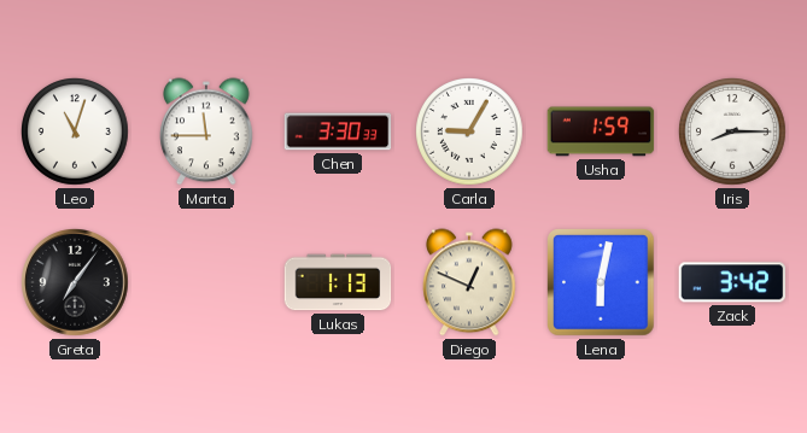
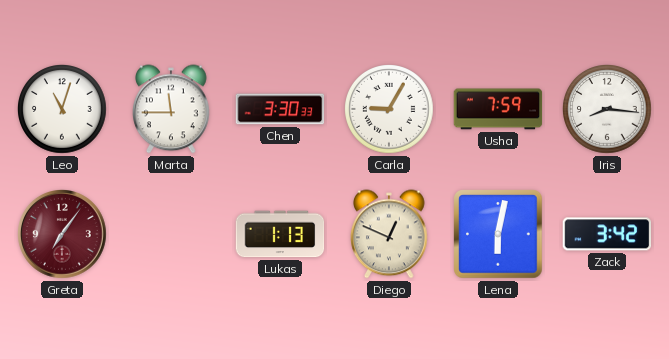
Usha: 1:59 -> 7:59 (498, 109)
Iris: 8:15 -> 8:16 (608, 110)
Greta dial: black -> burgundy (63, 235)
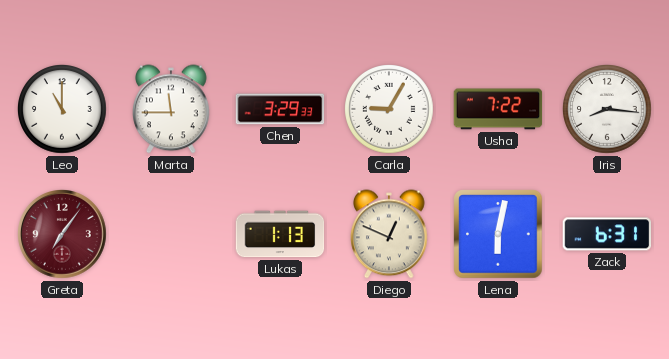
Leo: 11:03 -> 11:00 (63, 110)
Chen: 3:30 -> 3:29 (280, 109)
Usha: 7:59 -> 7:22 (498, 109)
Zack: 3:42 -> 6:31 (607, 234)
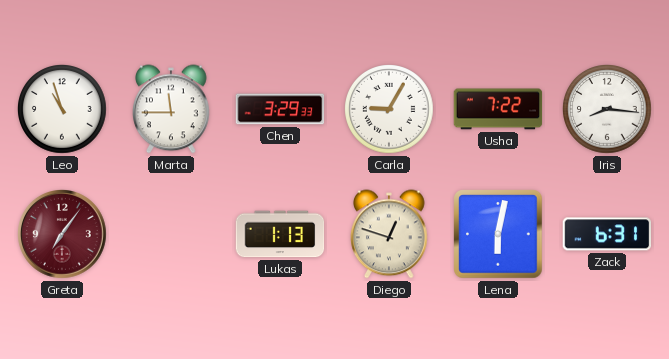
Leo: 11:00 -> 10:57 (63, 110)
Diego: 12:49 -> 12:48 (390, 234)
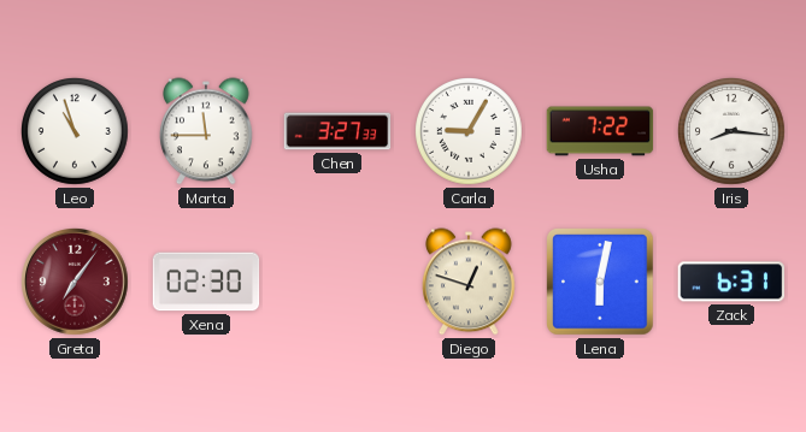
Chen: 3:29 -> 3:27 (337, 131)
Xena: none -> 02:30 (206, 282)
Lukas: 1:13 -> none (280, 234)
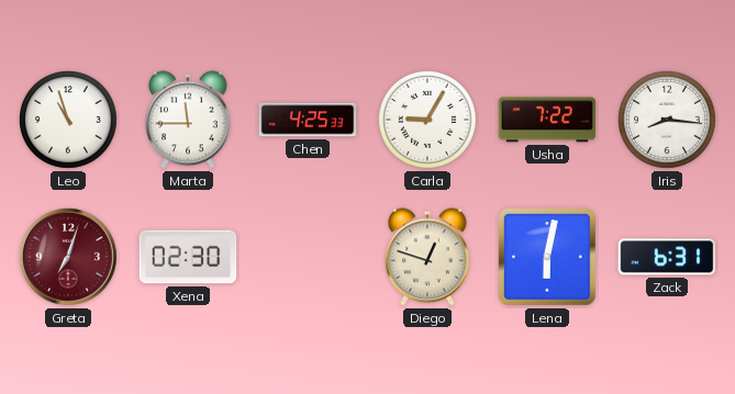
Chen: 3:27 -> 4:25 (308, 120)
Greta: 7:06 -> 7:03 (69, 258)
